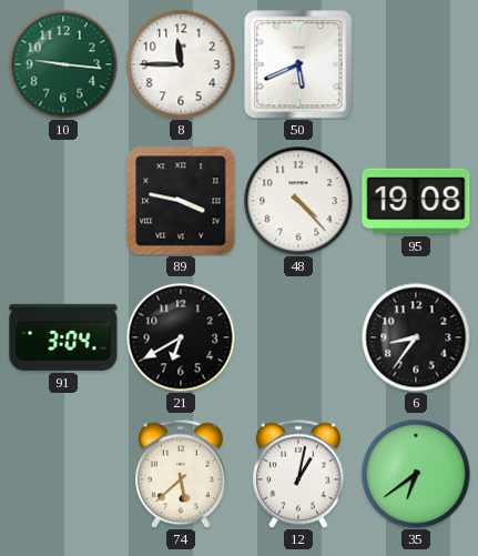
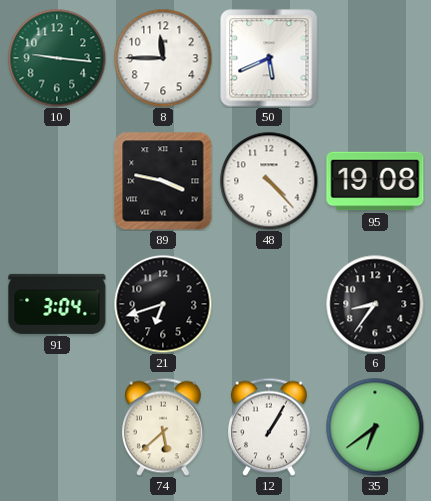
21: 6:40 -> 6:42 (163, 304)
12: 1:02 -> 1:05 (270, 427)
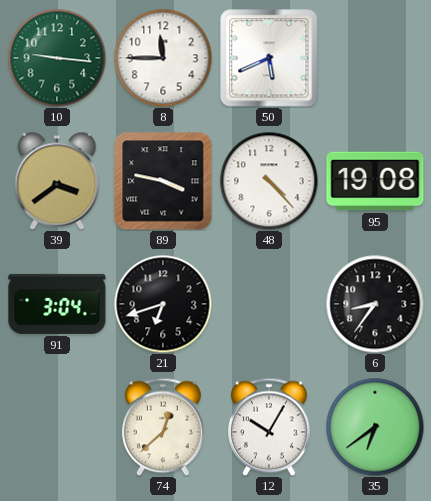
39: none -> 3:39 (57, 181)
74: 5:38 -> 12:38 (164, 427)
12: 1:05 -> 10:05 (270, 427)
